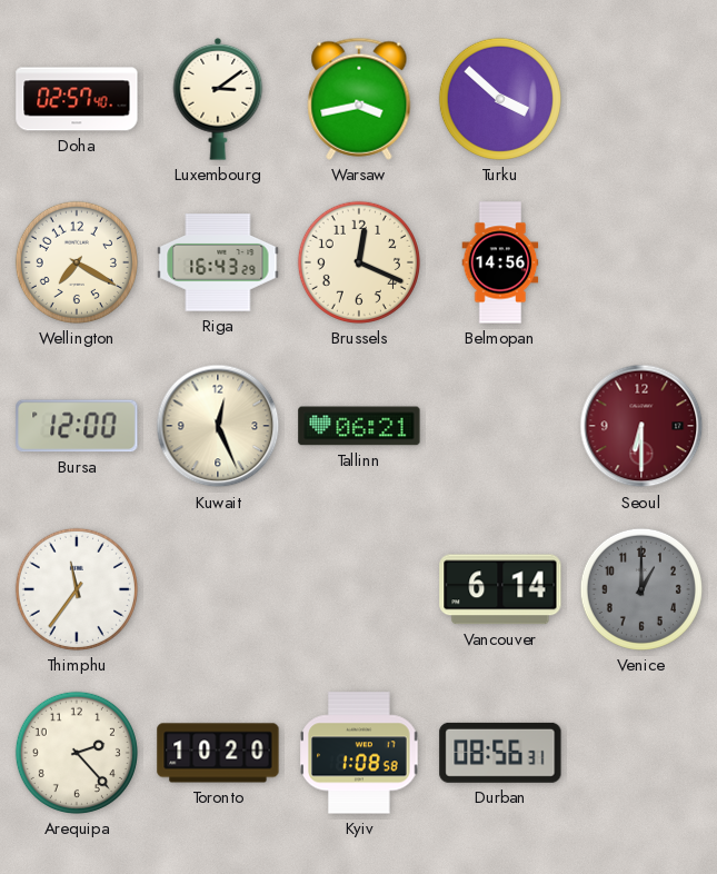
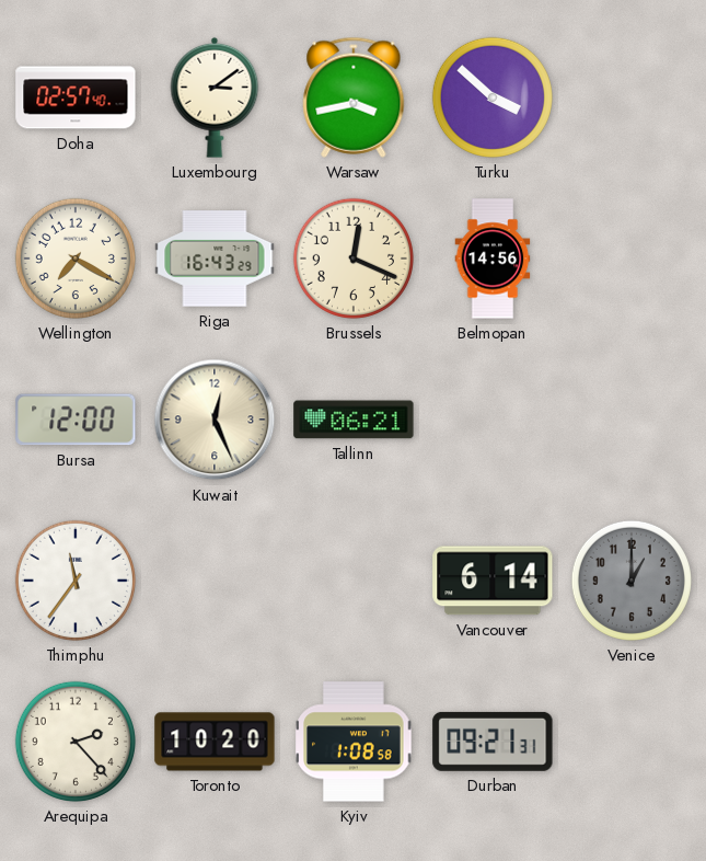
Seoul: 6:30 -> none (641, 426)
Durban: 08:56 -> 09:21 (493, 742)
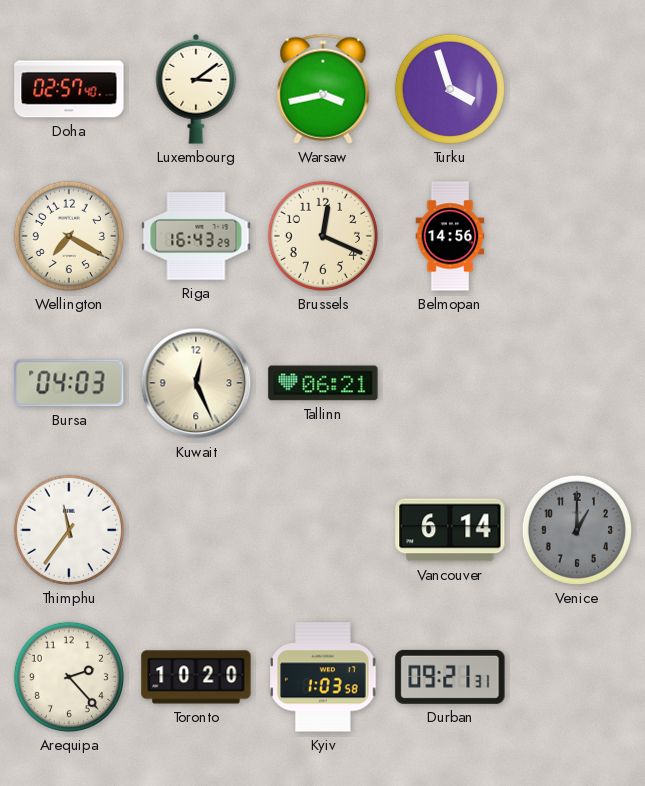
Turku: 3:52 -> 3:57 (450, 89)
Bursa: 12:00 -> 04:03 (69, 383)
Kyiv: 1:08 -> 1:03 (323, 677)
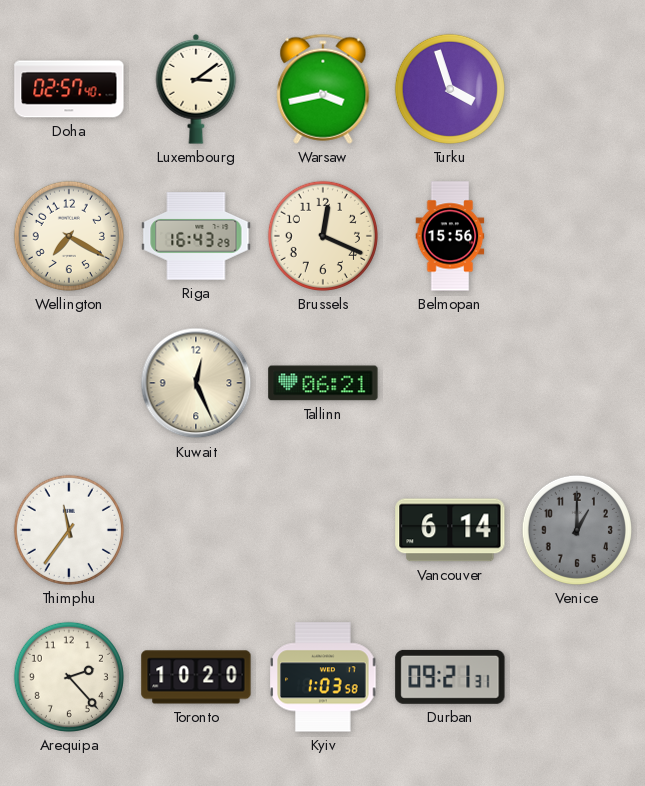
Belmopan: 14:56 -> 15:56 (450, 236)
Bursa: 04:03 -> none (69, 383)
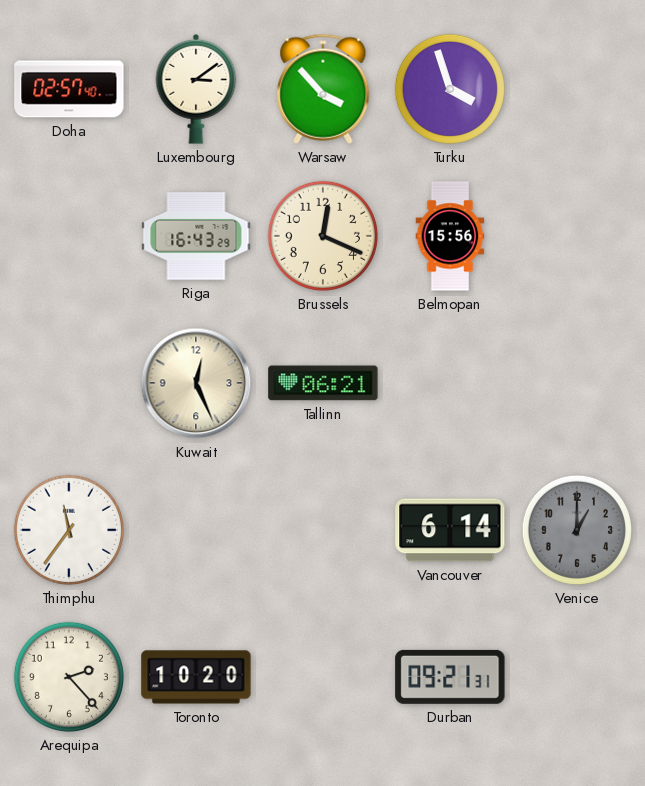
Warsaw: 3:43 -> 3:53 (323, 89)
Wellington: 7:20 -> none (69, 236)
Kyiv: 1:03 -> none (323, 677)
